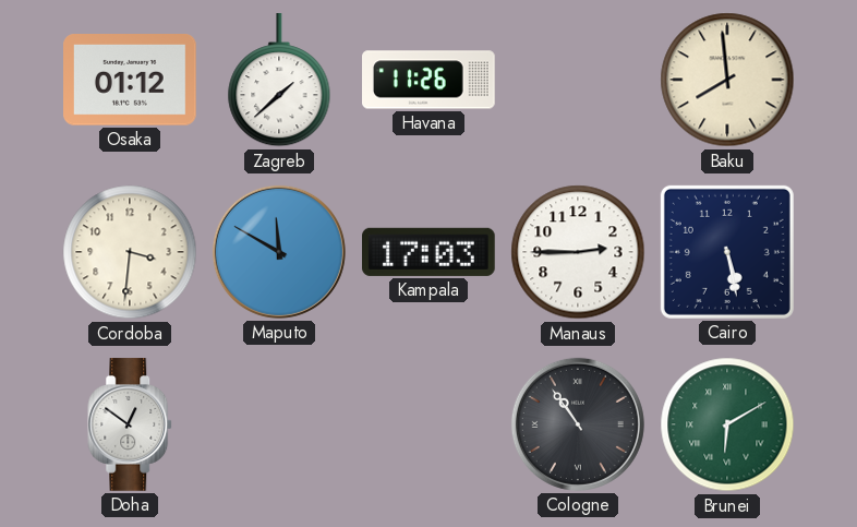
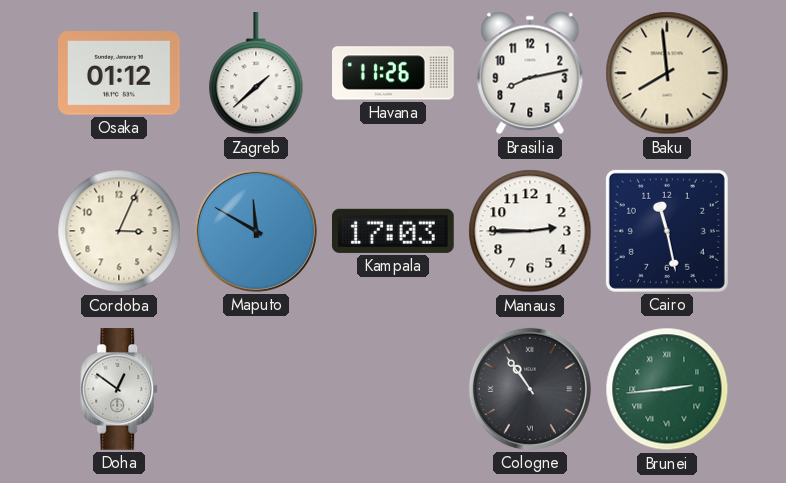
Brasilia: none -> 8:13 (530, 73)
Cordoba: 3:31 -> 3:04 (119, 231)
Cairo: 5:28 -> 11:28 (667, 231)
Brunei: 6:10 -> 2:44 (667, 389)
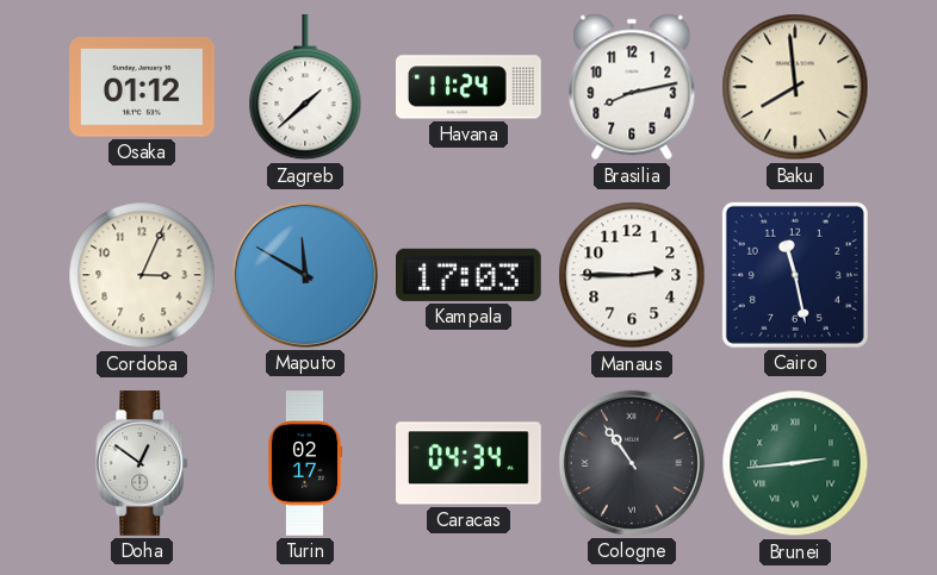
Havana: 11:26 -> 11:24 (470, 87)
Turin: none -> 02:17 (305, 463)
Caracas: none -> 04:34 (470, 463)
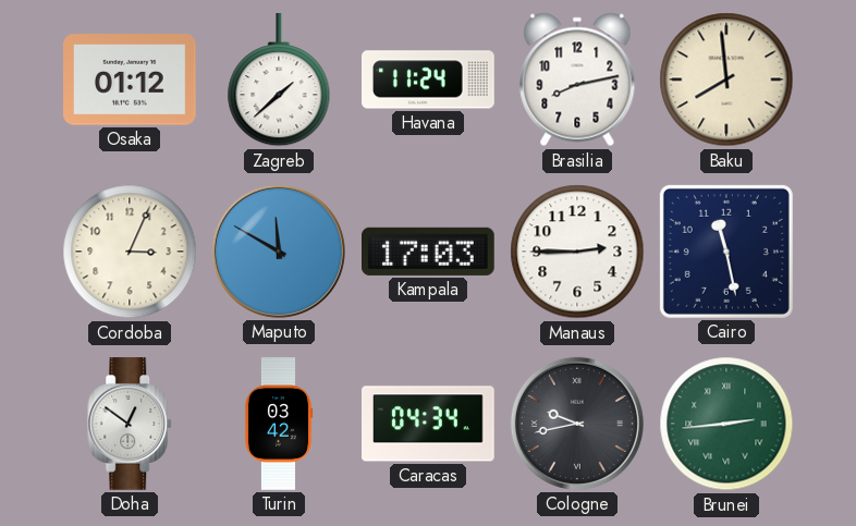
Turin: 02:17 -> 03:42 (279, 424)
Cologne: 10:54 -> 9:43 (577, 424)
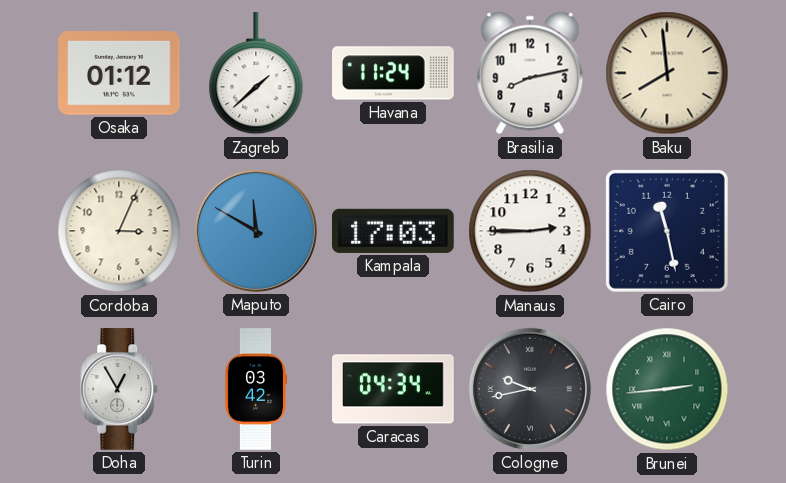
Doha: 12:51 -> 12:55 (120, 389)
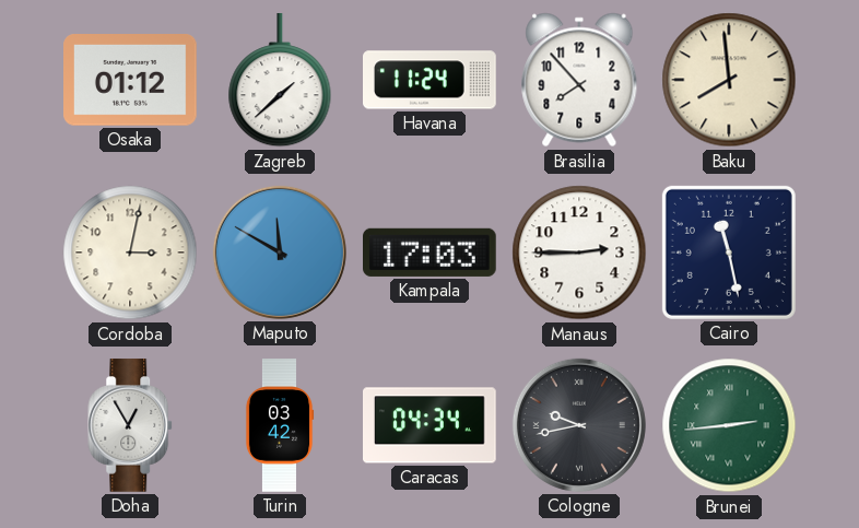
Brasilia: 8:13 -> 7:53 (579, 80)
Cordoba: 3:04 -> 3:02 (130, 253)
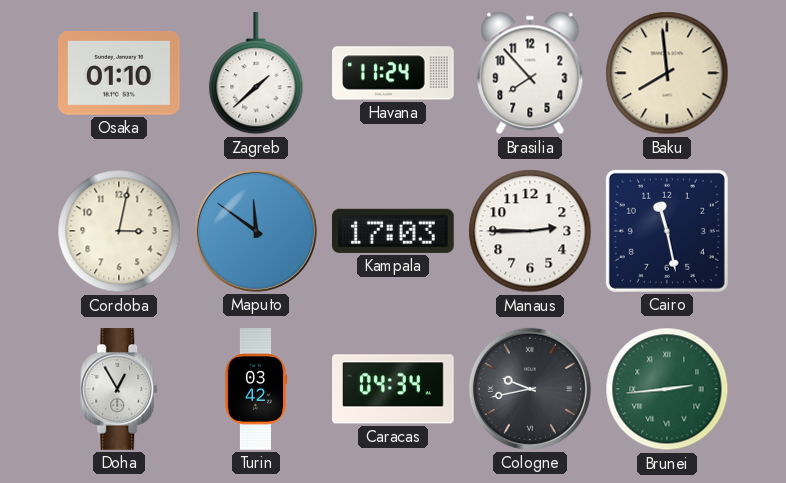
Osaka: 01:12 -> 01:10 (120, 74)
Maputo: 11:50 -> 11:51 (256, 231)
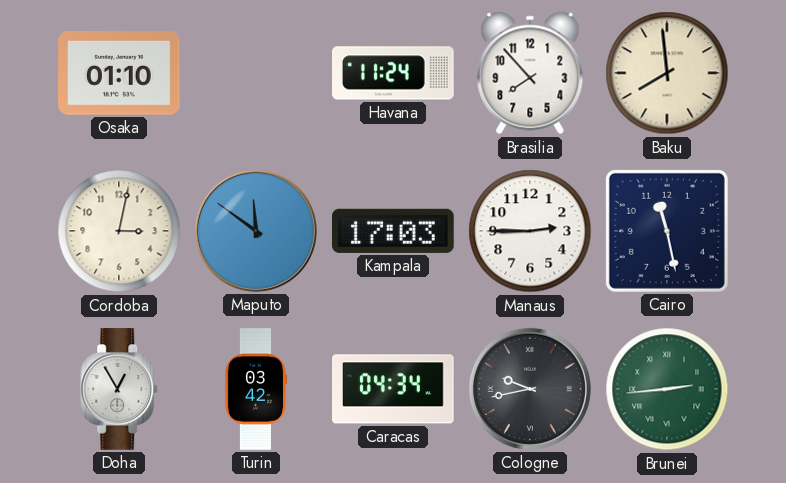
Zagreb: 1:38 -> none (256, 74)
